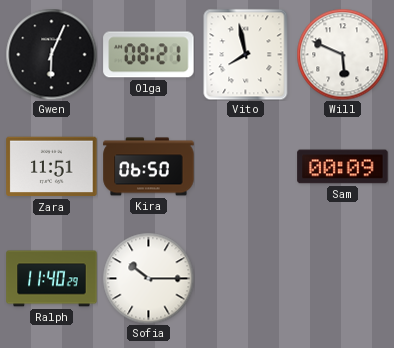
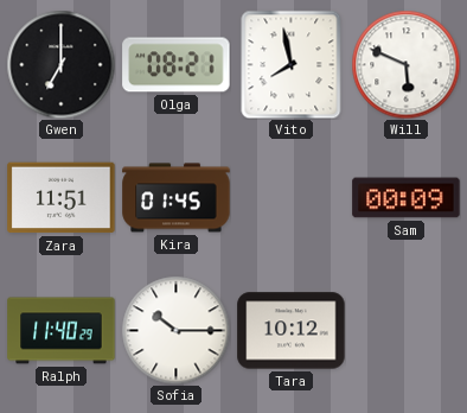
Gwen: 6:04 -> 7:00 (60, 64)
Kira: 06:50 -> 01:45 (177, 198)
Tara: none -> 10:12 (292, 331)
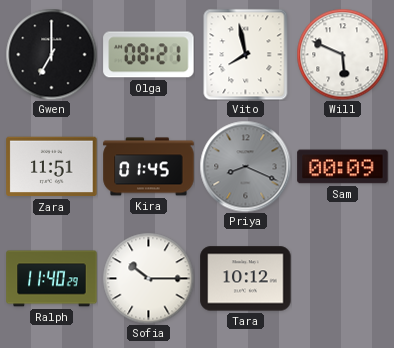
Priya: none -> 8:19 (245, 166)
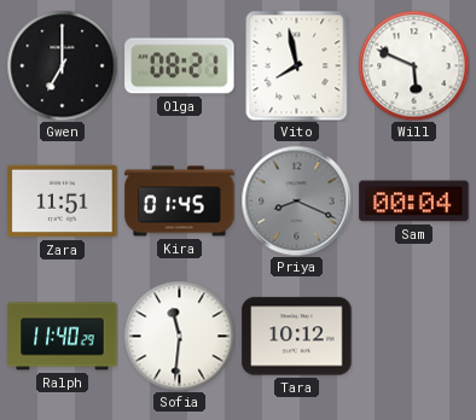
Sam: 00:09 -> 00:04 (414, 202)
Sofia: 10:15 -> 11:31 (179, 336)
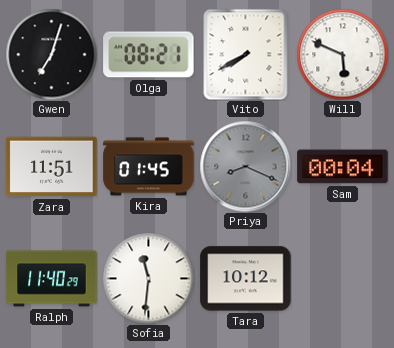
Gwen: 7:00 -> 7:03 (51, 54)
Vito: 7:58 -> 7:40 (246, 54)
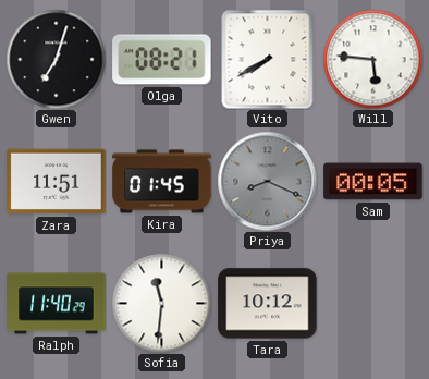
Will: 5:49 -> 5:46 (372, 59)
Sam: 00:04 -> 00:05 (373, 182)
